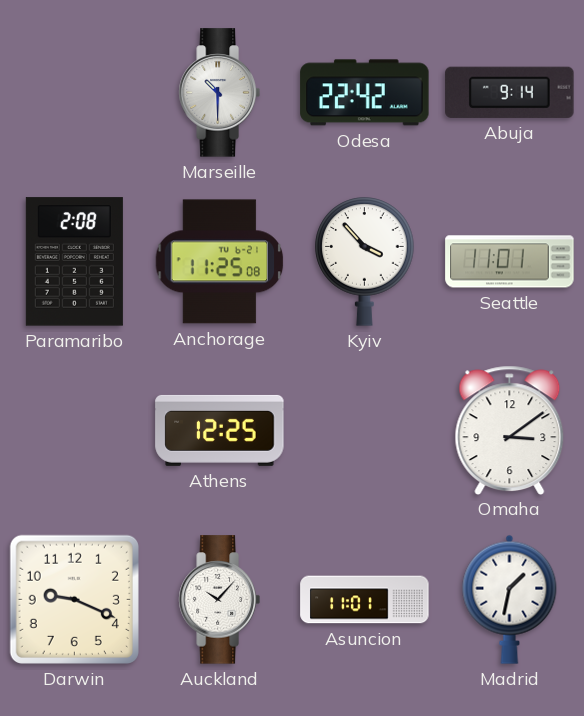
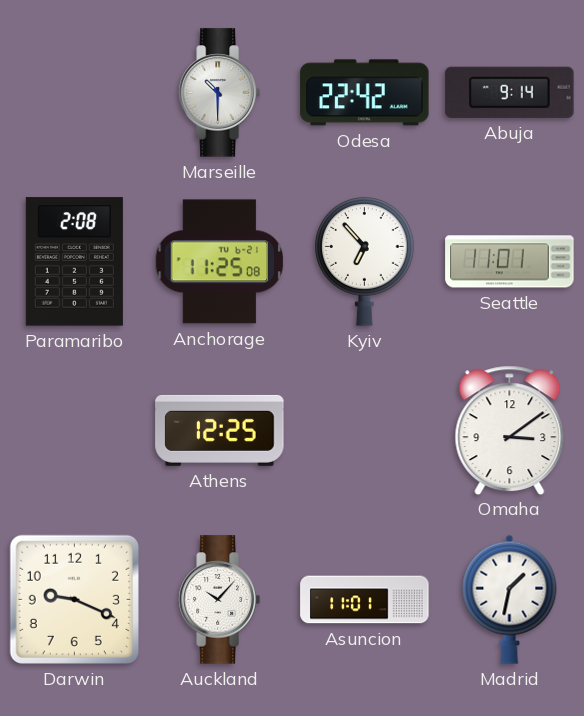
Kyiv: 3:53 -> 6:53 (365, 262)
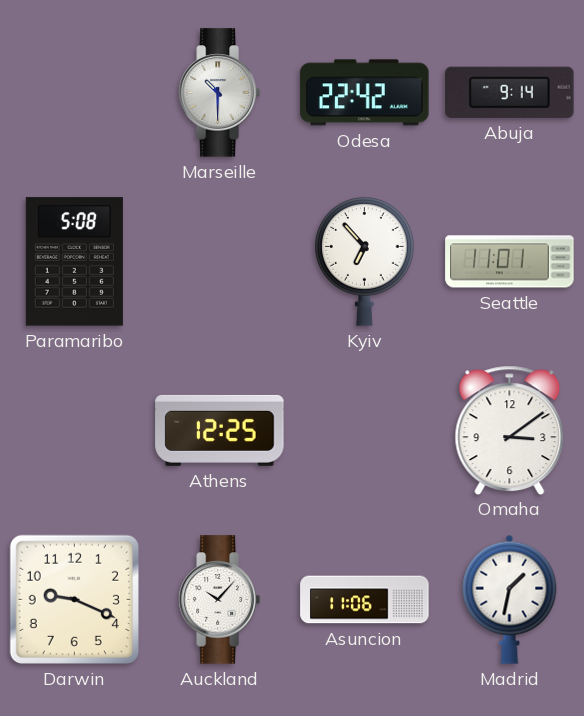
Paramaribo: 2:08 -> 5:08 (74, 262)
Anchorage: 11:25 -> none (220, 262)
Asuncion: 11:01 -> 11:06 (365, 600)
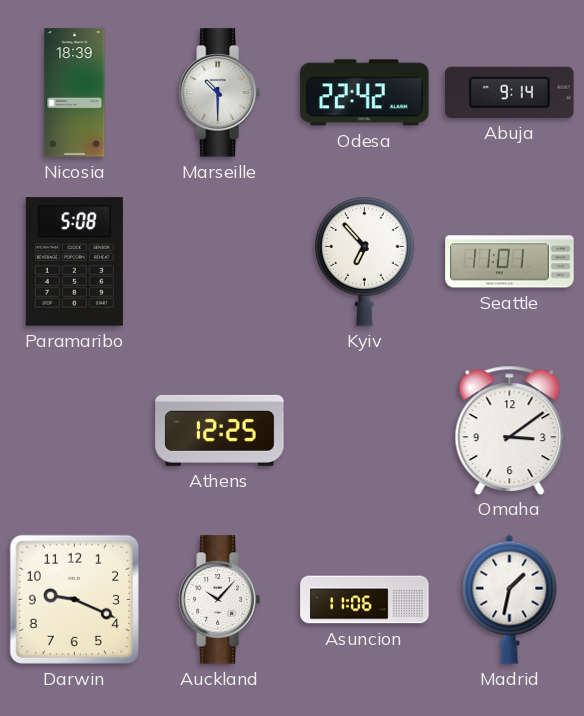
Nicosia: none -> 18:39 (75, 93)
